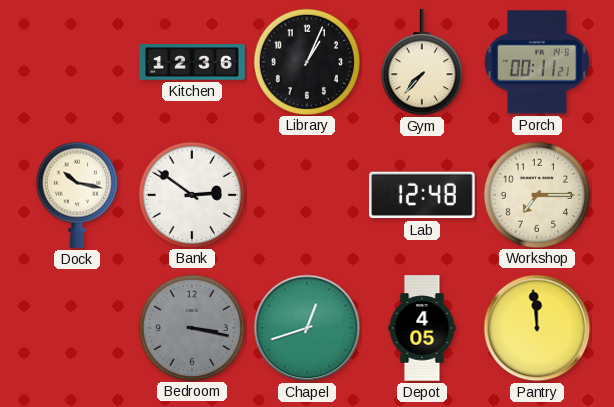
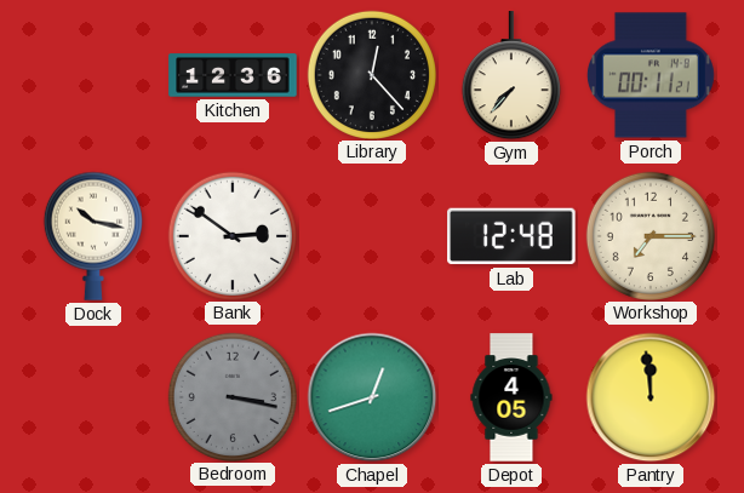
Library: 1:04 -> 12:23 (371, 74)
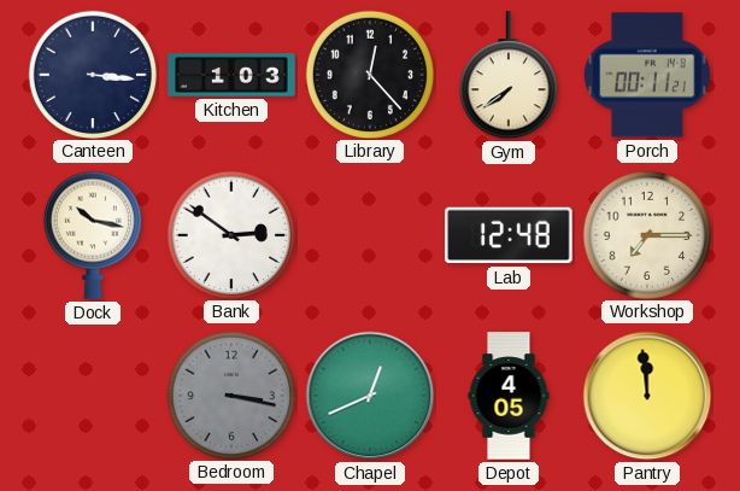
Canteen: none -> 3:16 (92, 74)
Kitchen: 12:36 -> 1:03 (231, 75)
Gym: 7:37 -> 7:39 (509, 76)
Chapel: 12:42 -> 12:41 (370, 396)
